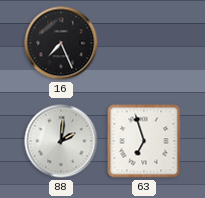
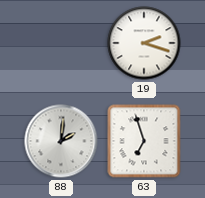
16: 7:26 -> none (61, 43)
19: none -> 2:18 (144, 43)
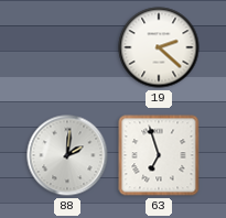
19: 2:18 -> 2:22 (159, 47)
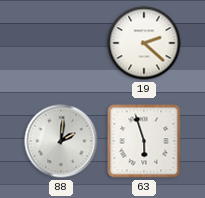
63: 6:57 -> 5:57 (144, 141)
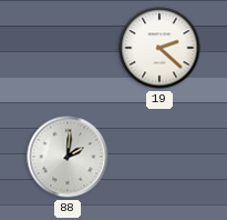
63: 5:57 -> none (144, 141)
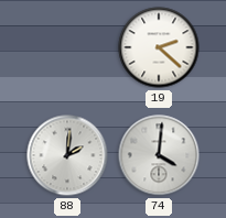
74: none -> 4:01 (159, 155)
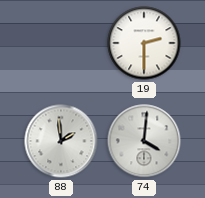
19: 2:22 -> 2:30 (144, 43)
88: 2:01 -> 1:59 (61, 141)
